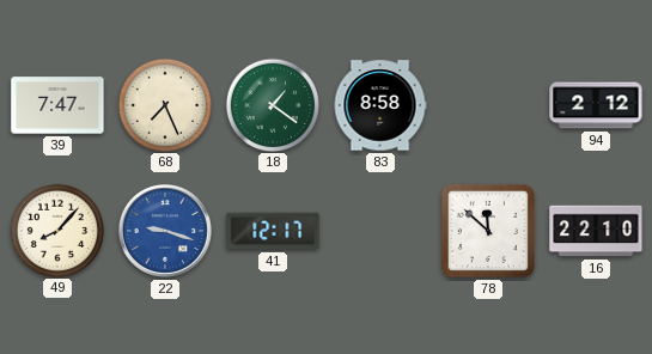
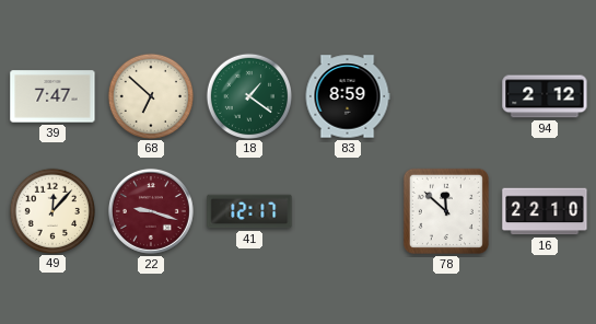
68: 7:26 -> 6:52 (150, 95)
83: 8:58 -> 8:59 (348, 96)
49: 8:07 -> 12:07 (51, 210)
22 dial: blue -> burgundy (151, 211)
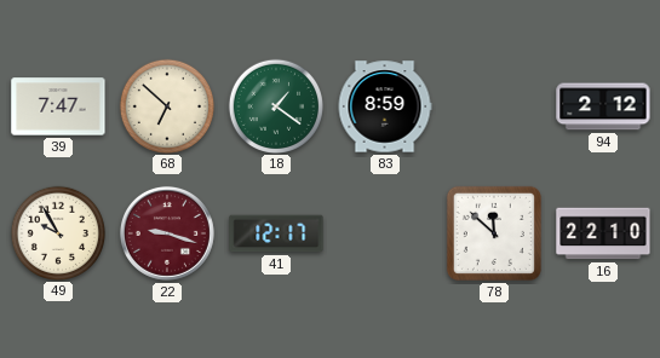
49: 12:07 -> 9:55 (57, 232)
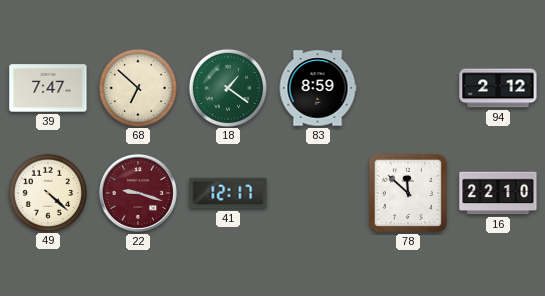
49: 9:55 -> 4:22 (47, 192)
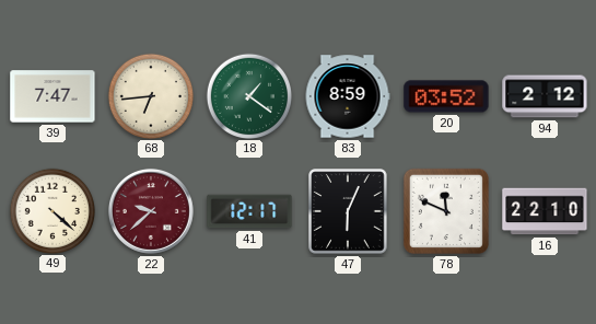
68: 6:52 -> 6:44 (150, 95)
20: none -> 03:52 (446, 96)
22: 9:18 -> 9:38 (151, 211)
47: none -> 6:04 (348, 211)
78: 11:52 -> 11:49 (446, 211)
